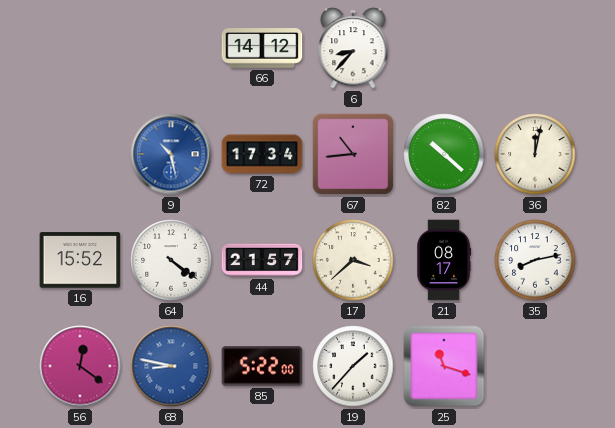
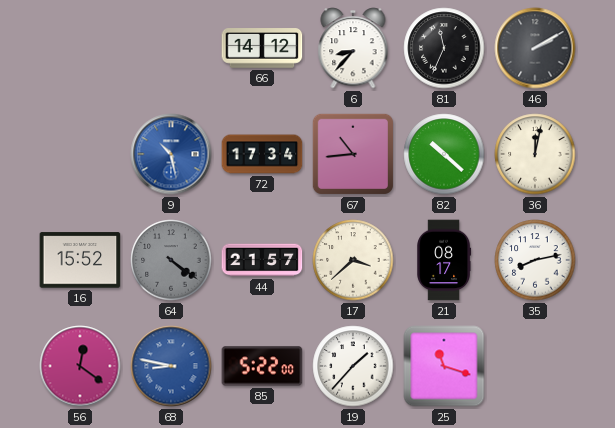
81: none -> 11:34 (444, 48)
46: none -> 2:10 (535, 48)
64 dial: white -> grey (171, 260)
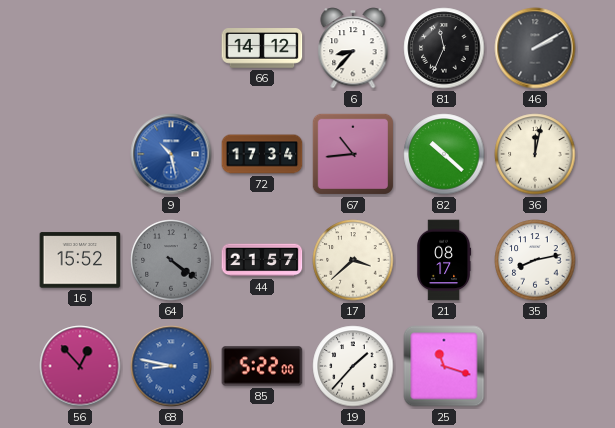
56: 12:21 -> 12:53 (80, 366)
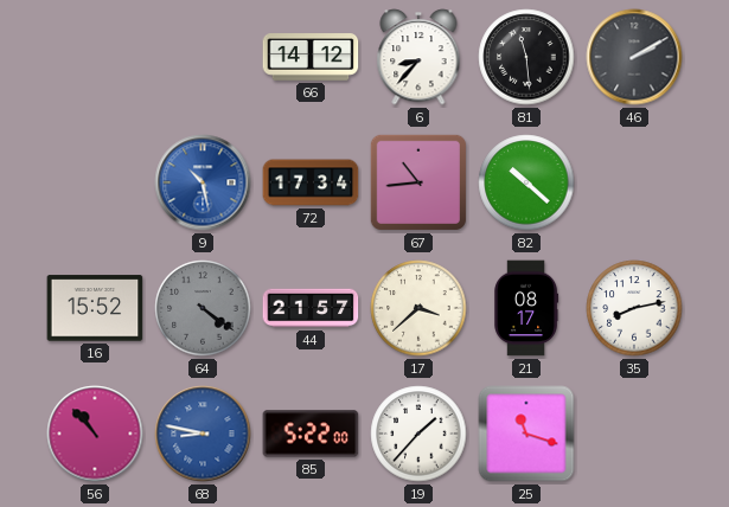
81: 11:34 -> 11:29 (526, 57)
36: 12:02 -> none (535, 154)
56: 12:53 -> 10:53 (95, 434)
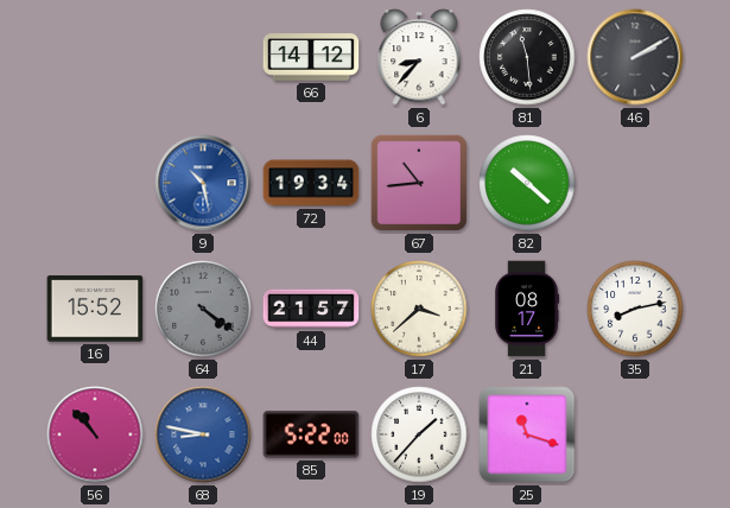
72: 17:34 -> 19:34 (311, 183)
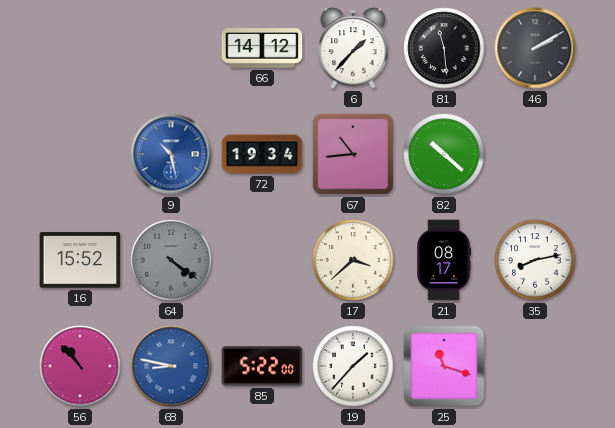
6: 8:37 -> 1:37 (353, 48)
44: 21:57 -> none (311, 309)
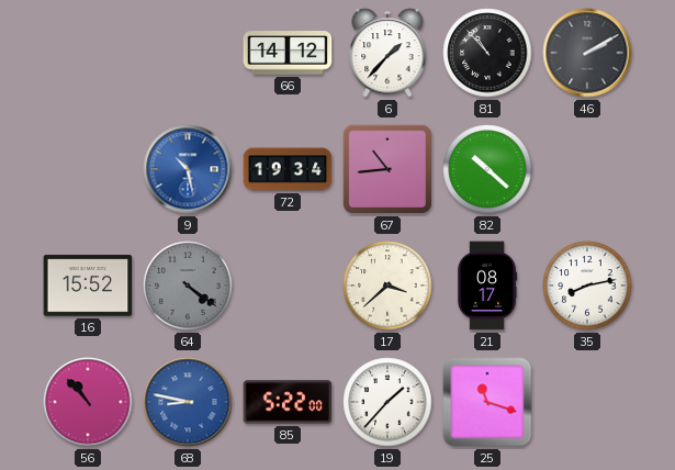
81: 11:29 -> 10:53 (487, 53)
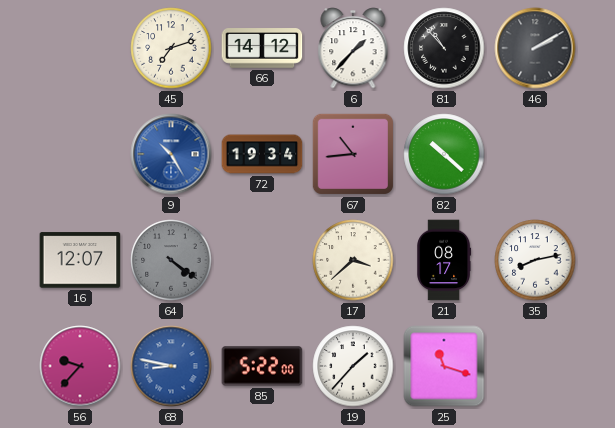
45: none -> 7:12 (171, 48)
9: 10:28 -> 10:25 (171, 154)
16: 15:52 -> 12:07 (80, 260)
56: 10:53 -> 9:37 (80, 366)
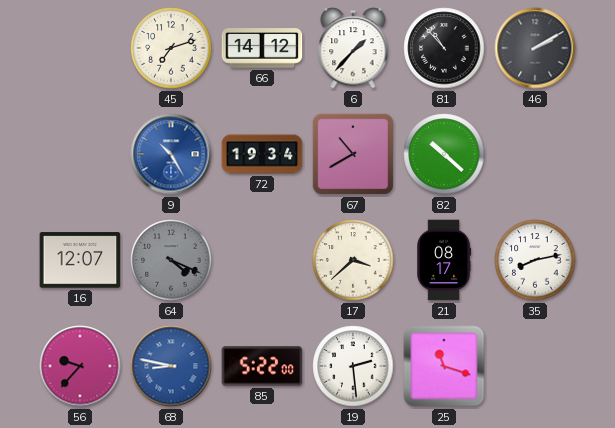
67: 10:44 -> 10:40 (353, 154)
64: 4:21 -> 4:19 (171, 260)
19: 1:37 -> 2:29 (353, 366)
